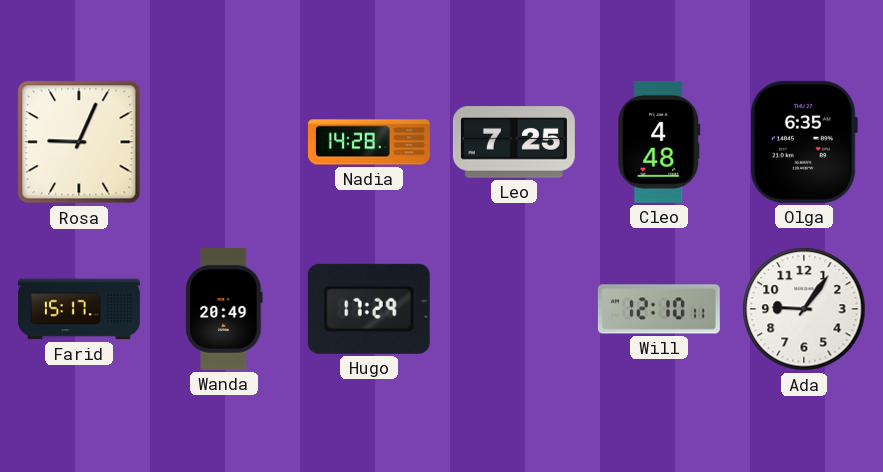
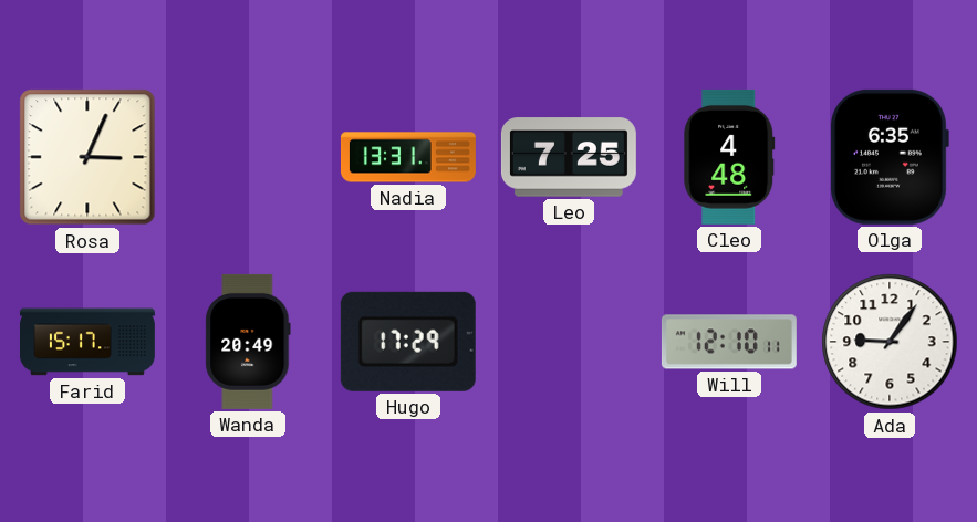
Rosa: 9:04 -> 3:04 (87, 157)
Nadia: 14:28 -> 13:31 (408, 157)
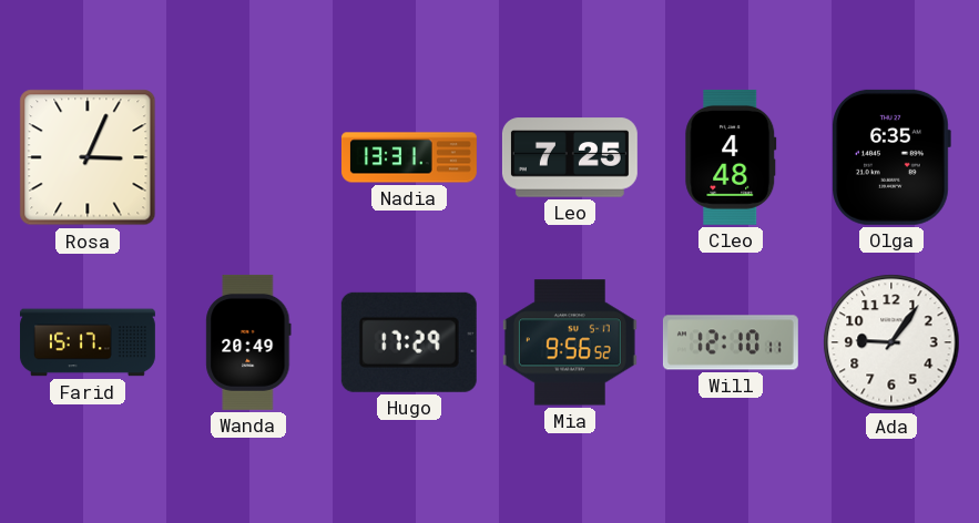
Mia: none -> 9:56 (570, 342)
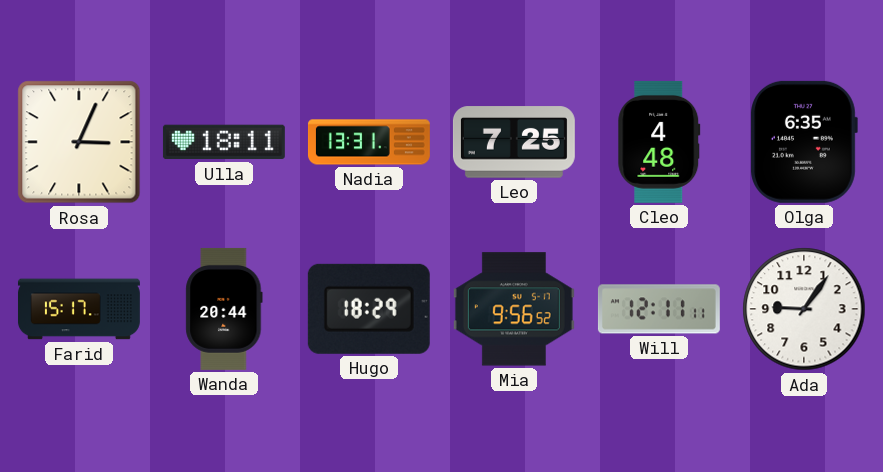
Ulla: none -> 18:11 (224, 142)
Wanda: 20:49 -> 20:44 (224, 309)
Hugo: 17:29 -> 18:29 (369, 309)
Will: 12:10 -> 12:11 (659, 309)
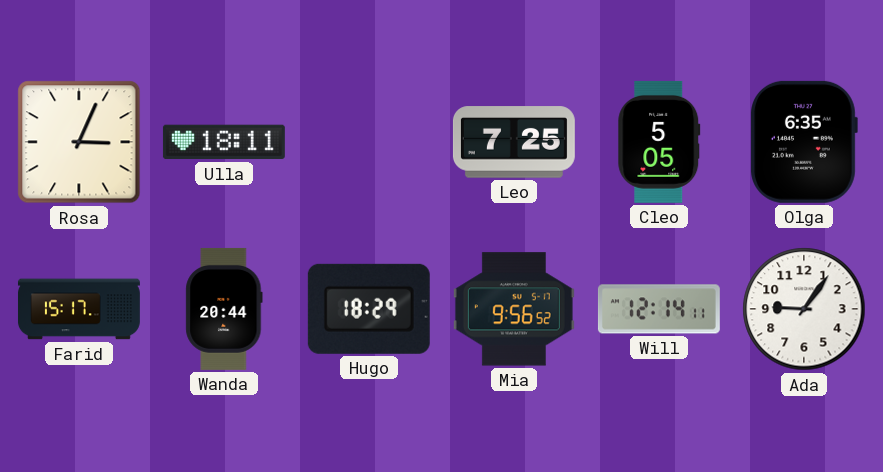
Nadia: 13:31 -> none (369, 142)
Cleo: 4:48 -> 5:05 (659, 142)
Will: 12:11 -> 12:14 (659, 309)
